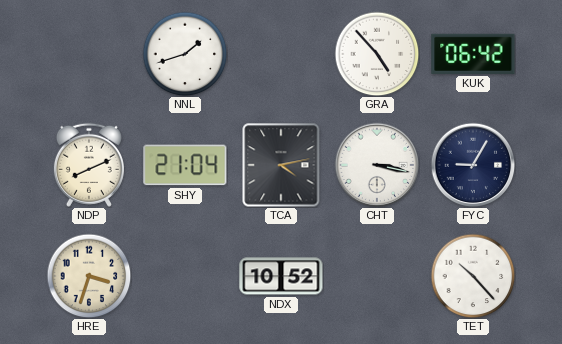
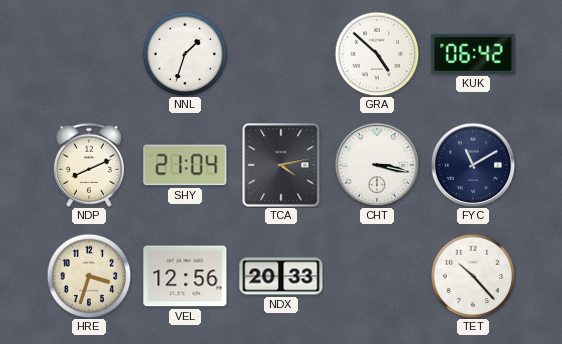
NNL: 1:42 -> 1:33 (185, 54)
GRA: 4:53 -> 4:52 (377, 54)
FYC: 9:05 -> 11:10 (473, 165)
VEL: none -> 12:56 (185, 276)
NDX: 10:52 -> 20:33 (281, 276)
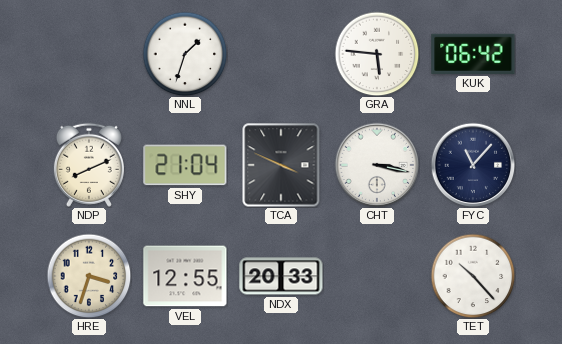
GRA: 4:52 -> 5:46 (377, 54)
TCA: 4:13 -> 3:49 (281, 165)
FYC: 11:10 -> 11:07 (473, 165)
VEL: 12:56 -> 12:55 (185, 276)
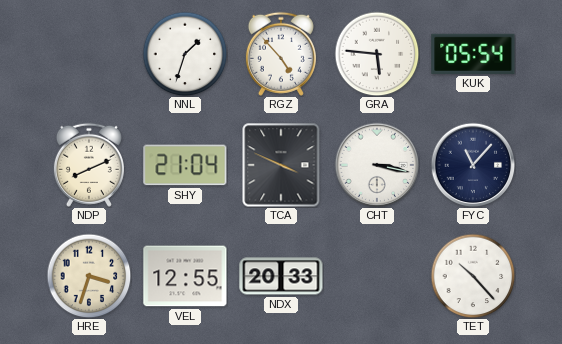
RGZ: none -> 4:53 (281, 54)
KUK: 06:42 -> 05:54 (473, 54)
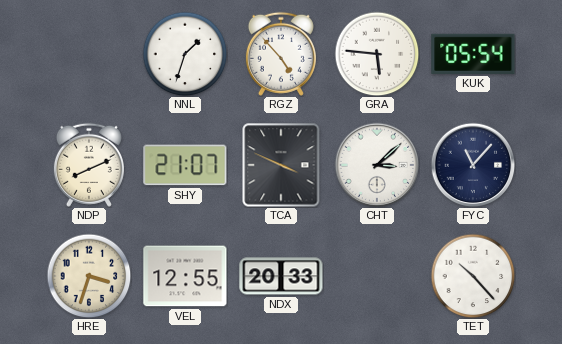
SHY: 21:04 -> 21:07 (185, 165)
CHT: 3:17 -> 3:08 (377, 165)
